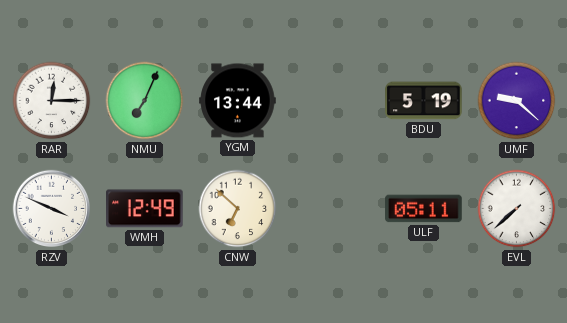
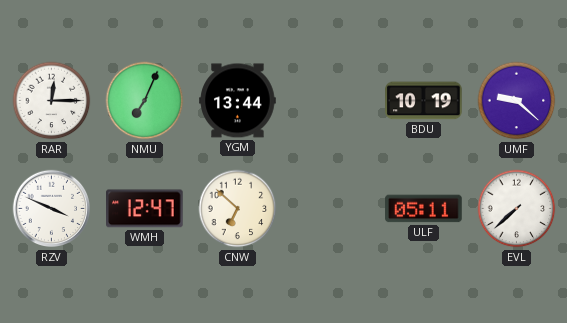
BDU: 5:19 -> 10:19 (424, 101)
WMH: 12:49 -> 12:47 (145, 209)
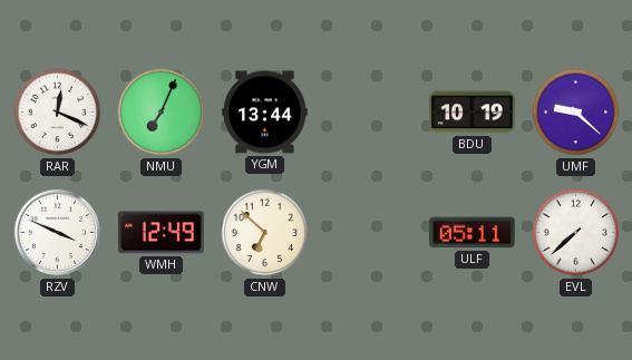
RAR: 12:15 -> 12:19 (58, 113)
WMH: 12:47 -> 12:49 (162, 233)
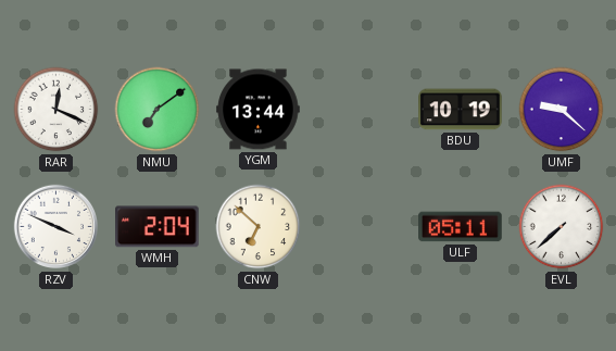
NMU: 7:04 -> 7:09 (158, 110)
WMH: 12:49 -> 2:04 (158, 227)
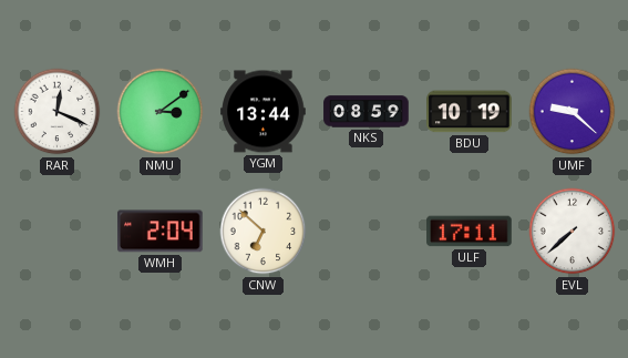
NMU: 7:09 -> 3:09 (161, 112)
NKS: none -> 08:59 (367, 112)
RZV: 3:49 -> none (56, 227)
ULF: 05:11 -> 17:11 (470, 232)
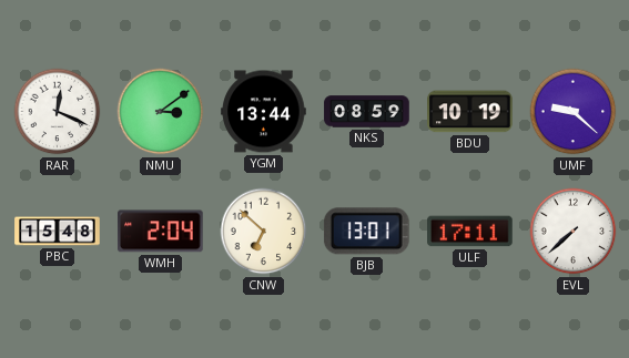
PBC: none -> 15:48 (58, 232)
BJB: none -> 13:01 (366, 232)
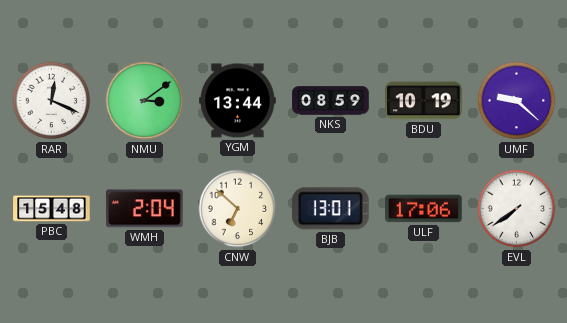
ULF: 17:11 -> 17:06 (424, 209)
EVL: 7:38 -> 7:39 (517, 209)
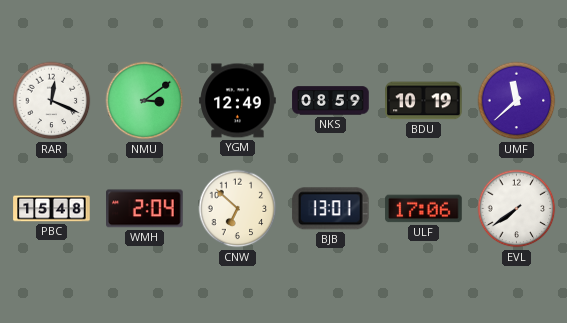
YGM: 13:44 -> 12:49 (238, 101)
UMF: 9:22 -> 11:38 (517, 101)
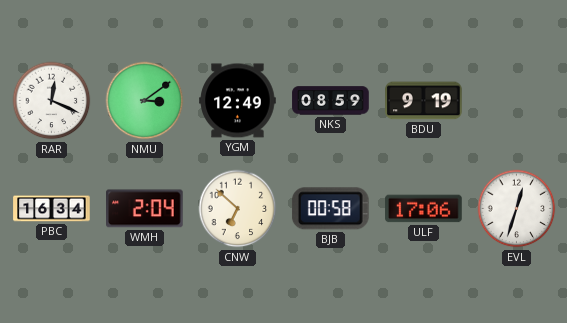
BDU: 10:19 -> 9:19 (424, 101)
UMF: 11:38 -> none (517, 101)
PBC: 15:48 -> 16:34 (52, 209)
BJB: 13:01 -> 00:58 (330, 209)
EVL: 7:39 -> 12:33 (517, 209)
